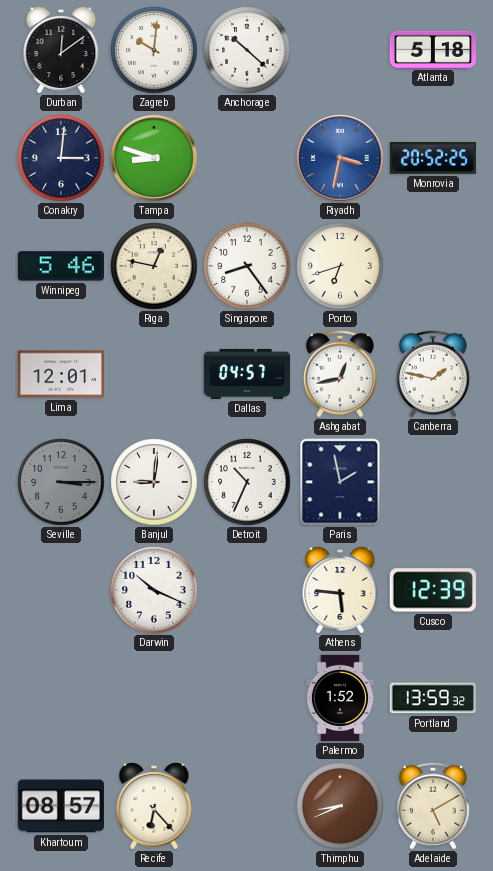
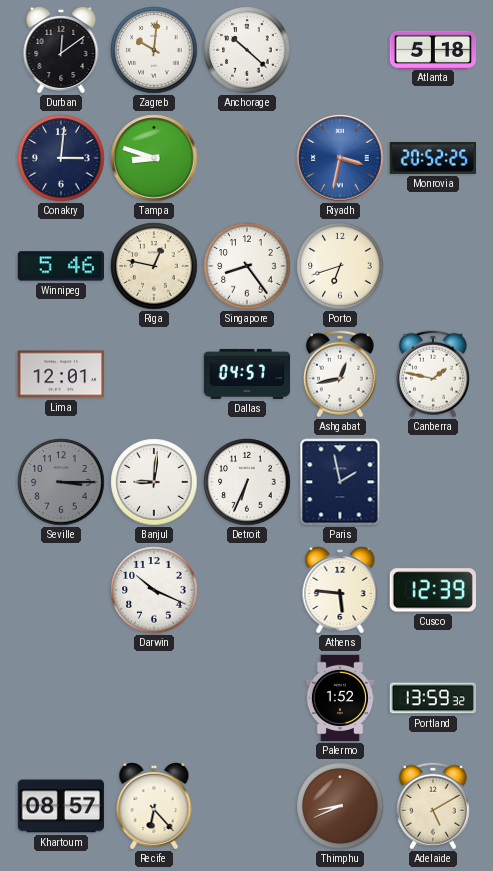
Detroit: 10:34 -> 6:34 (247, 482)
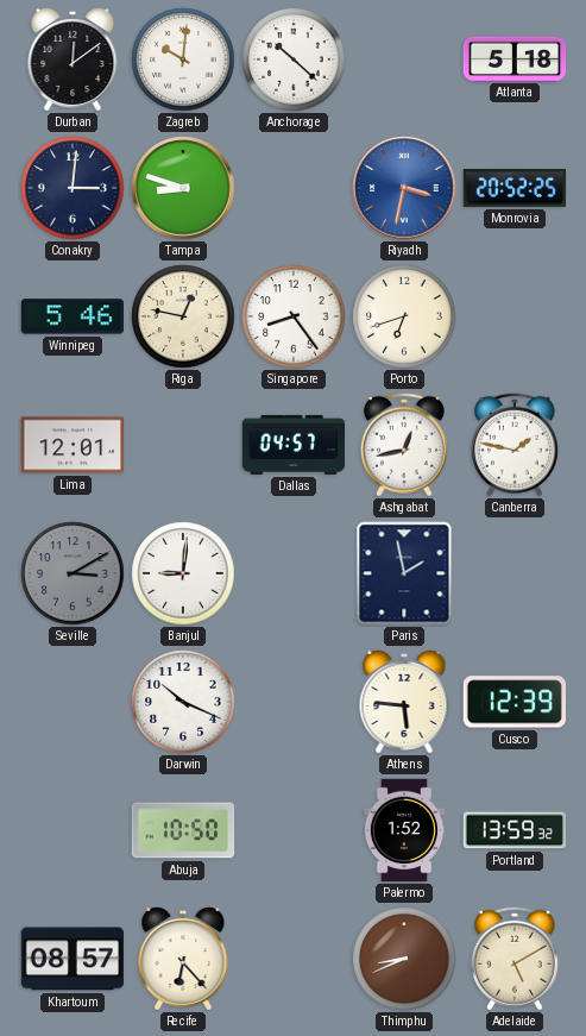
Seville: 3:15 -> 3:10 (73, 573)
Detroit: 6:34 -> none (247, 482)
Abuja: none -> 10:50 (183, 830)
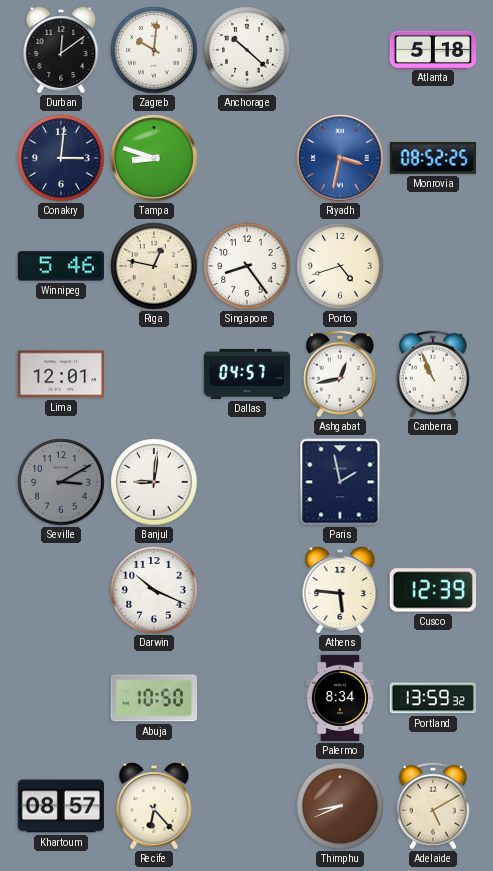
Monrovia: 20:52 -> 08:52 (433, 159)
Porto: 6:42 -> 4:42 (340, 266)
Canberra: 1:47 -> 10:56 (433, 374)
Palermo: 1:52 -> 8:34 (339, 698)
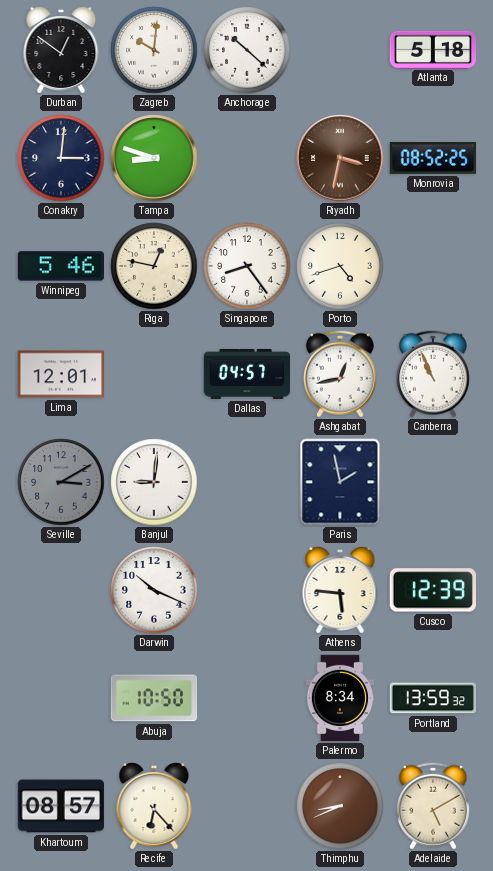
Durban: 12:09 -> 12:51 (61, 51)
Riyadh dial: blue -> brown (340, 158)
